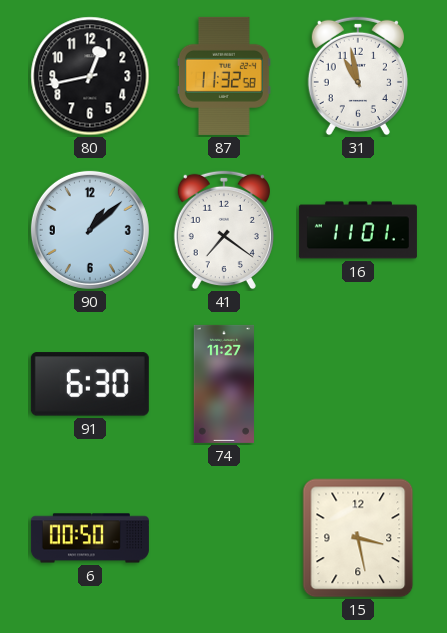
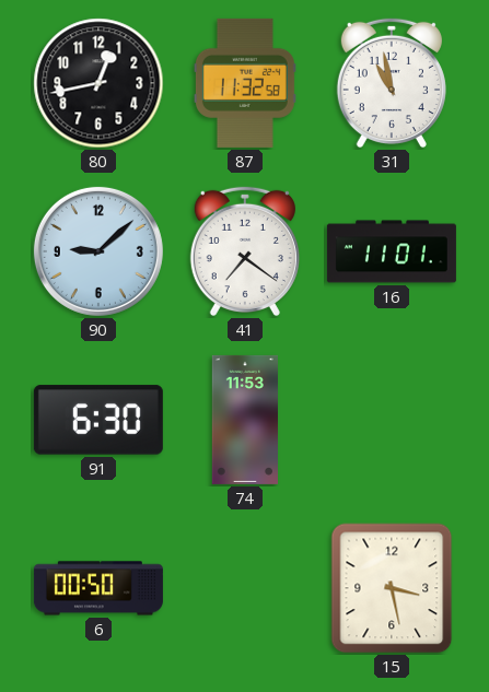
90: 1:08 -> 9:08 (98, 251)
74: 11:27 -> 11:53 (244, 420)
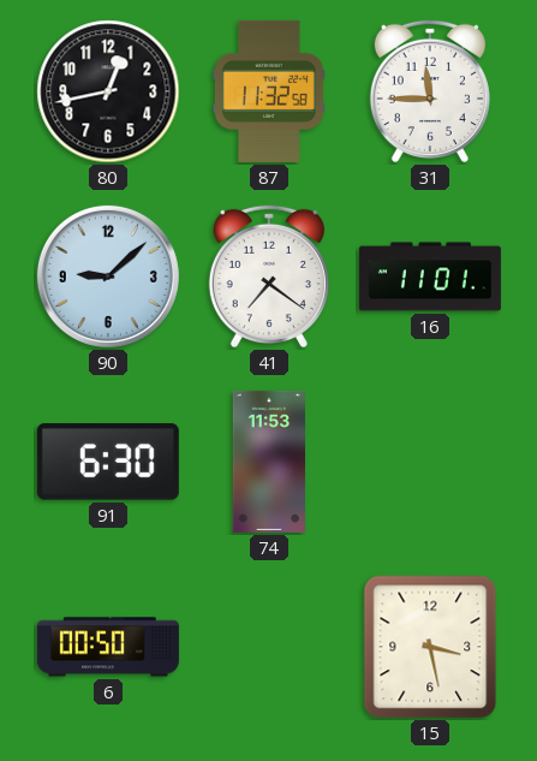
31: 10:58 -> 11:45 (430, 91)
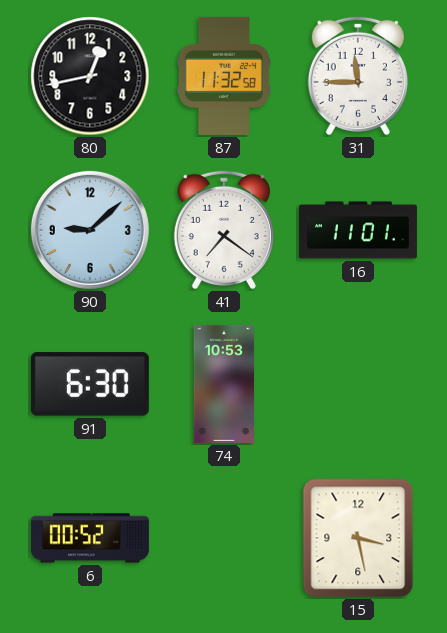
74: 11:53 -> 10:53 (223, 384)
6: 00:50 -> 00:52 (90, 538)
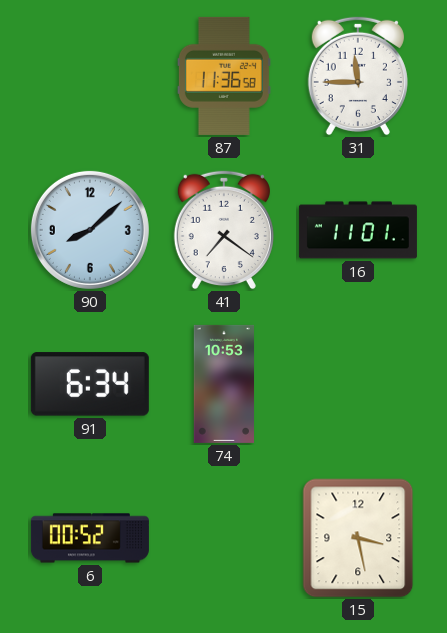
80: 12:43 -> none (90, 76)
87: 11:32 -> 11:36 (224, 76)
90: 9:08 -> 8:08 (90, 230)
91: 6:30 -> 6:34 (90, 384)
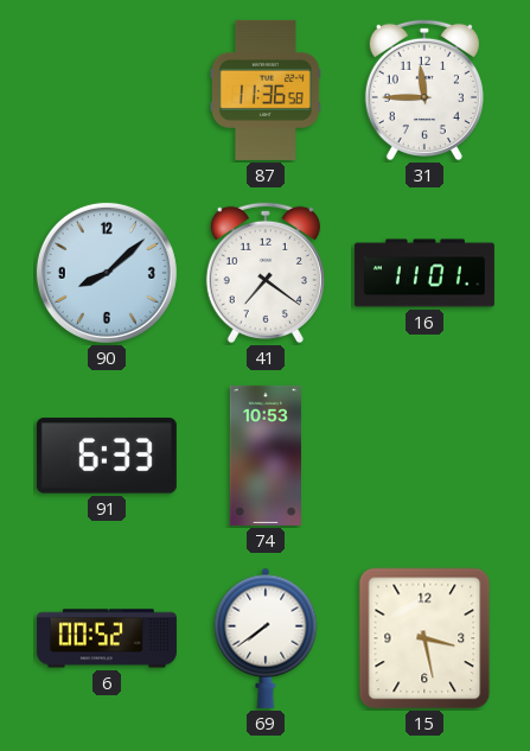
91: 6:34 -> 6:33 (107, 456)
69: none -> 7:39 (266, 638)
